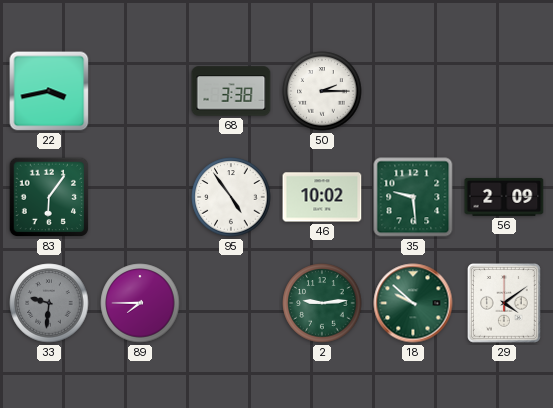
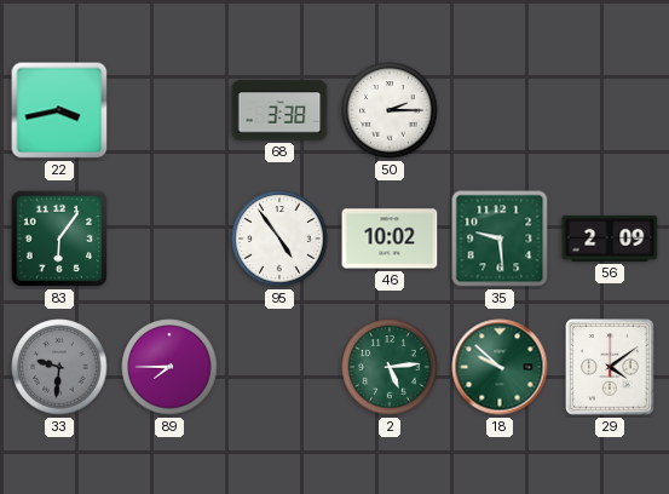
2: 9:14 -> 5:14 (390, 367)
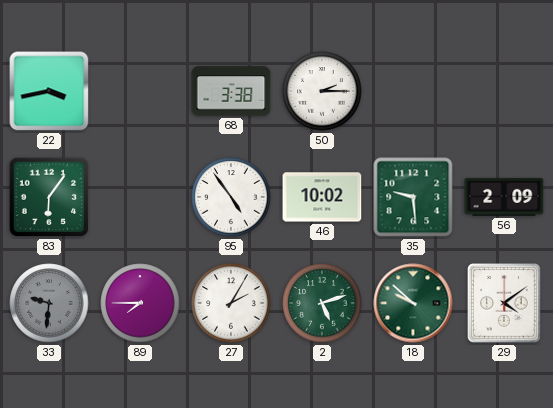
27: none -> 2:05 (231, 303)
2: 5:14 -> 5:12 (322, 303)
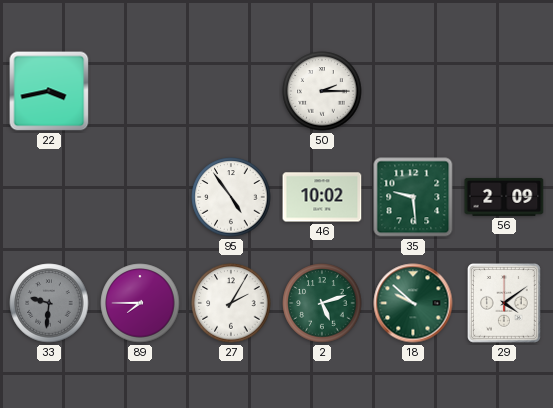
68: 3:38 -> none (231, 91)
83: 6:06 -> none (49, 197)
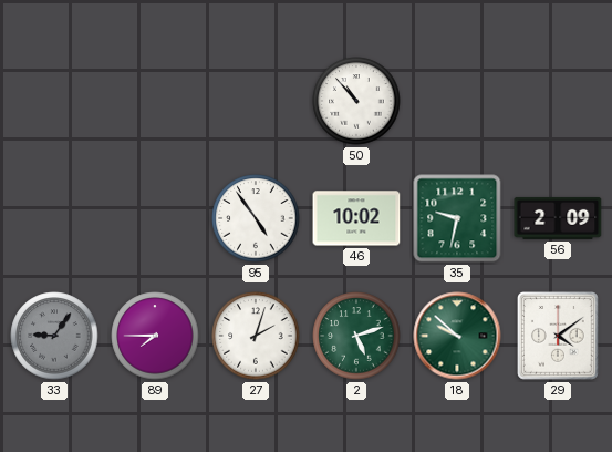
22: 3:43 -> none (49, 91)
50: 2:15 -> 10:53 (356, 101)
35: 9:29 -> 9:32 (457, 218)
33: 9:31 -> 9:06 (54, 336)
27: 2:05 -> 2:03 (256, 336)
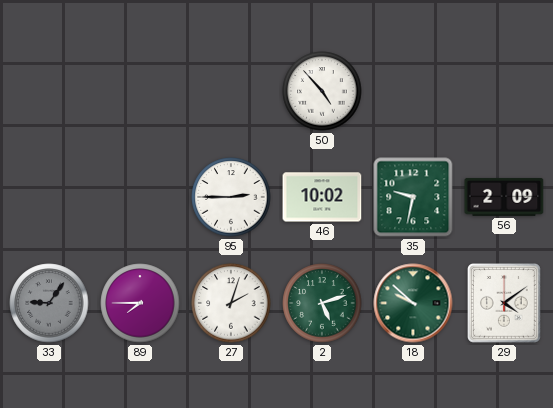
50: 10:53 -> 4:53 (322, 91)
95: 4:54 -> 2:45 (231, 197)
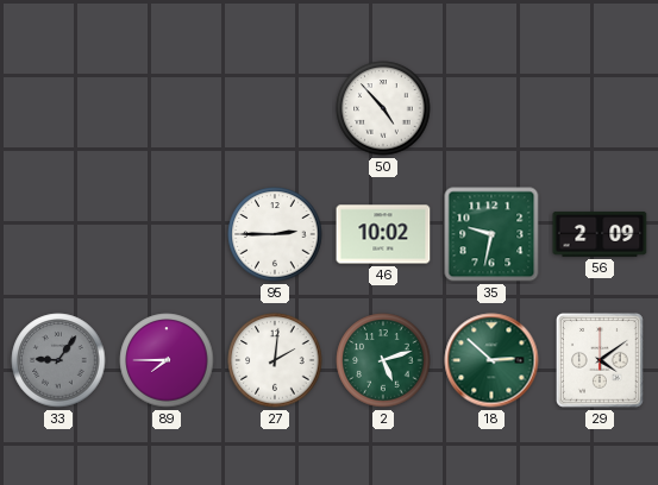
27: 2:03 -> 2:01 (275, 360)
18: 9:52 -> 2:52 (491, 360)
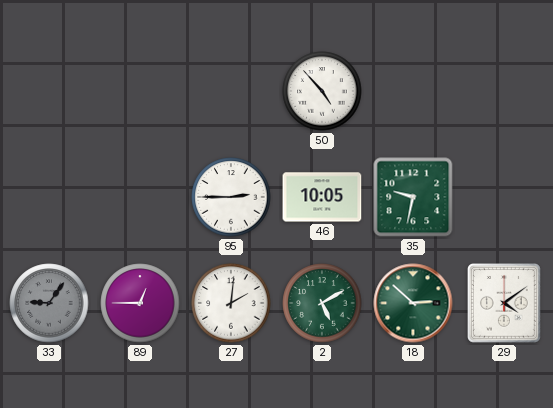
46: 10:02 -> 10:05 (322, 197)
56: 2:09 -> none (600, 234)
89: 7:45 -> 12:45 (140, 303)
2: 5:12 -> 5:10 (322, 303)
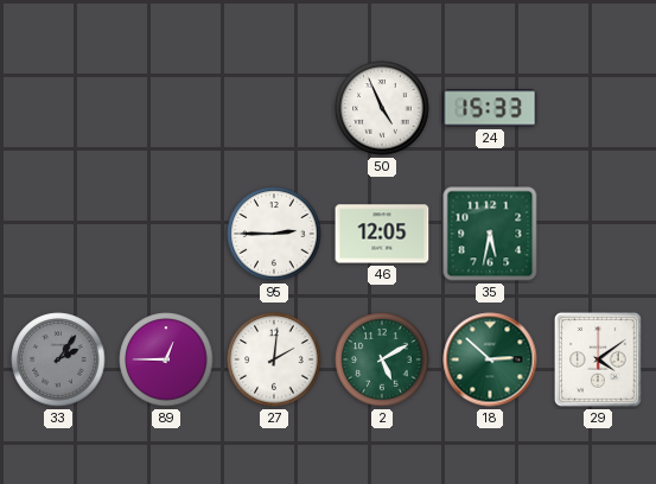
50: 4:53 -> 4:56 (382, 108)
24: none -> 15:33 (490, 108)
46: 10:05 -> 12:05 (382, 234)
35: 9:32 -> 5:32 (490, 234)
33: 9:06 -> 2:06 (58, 359)
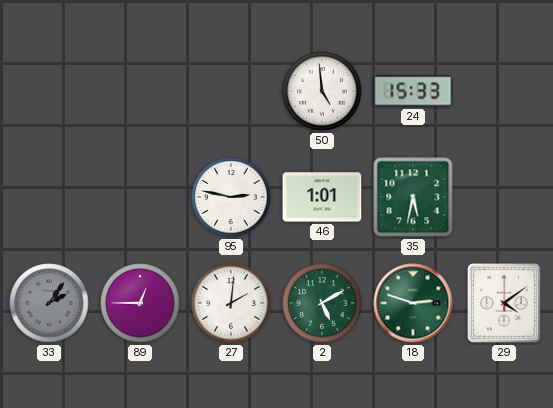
50: 4:56 -> 4:59 (322, 91)
95: 2:45 -> 2:47 (231, 197)
46: 12:05 -> 1:01 (322, 197)
18: 2:52 -> 2:48 (413, 303)
